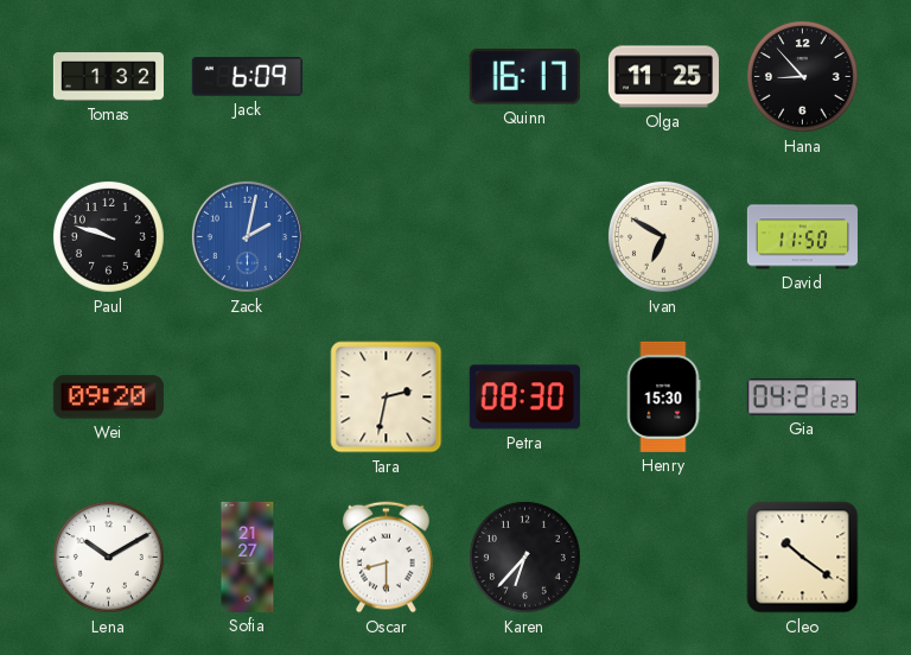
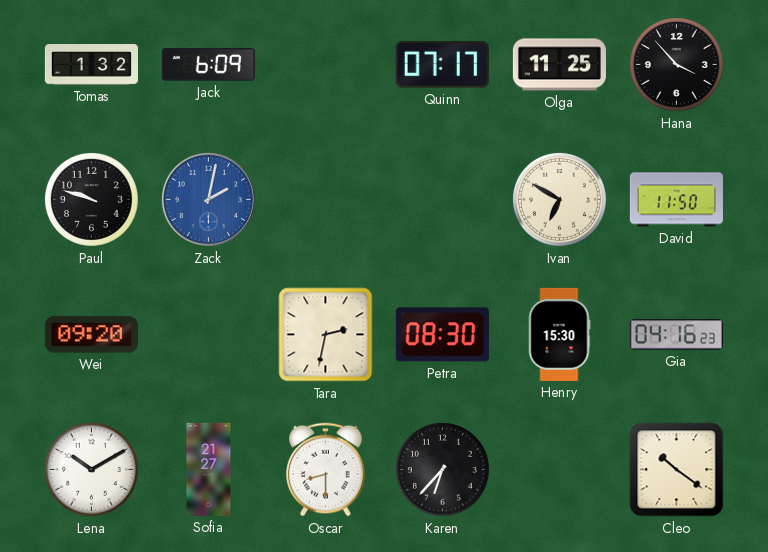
Quinn: 16:17 -> 07:17 (442, 65)
Hana: 8:53 -> 3:53 (676, 64)
Gia: 04:21 -> 04:16 (676, 335)
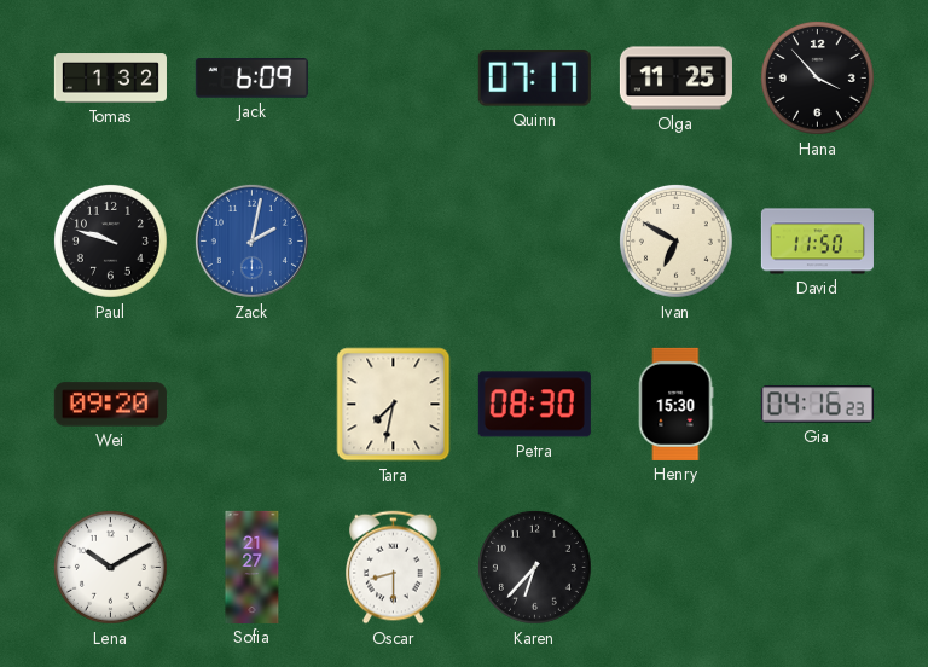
Tara: 2:32 -> 7:32 (394, 405)
Cleo: 10:21 -> none (677, 470)
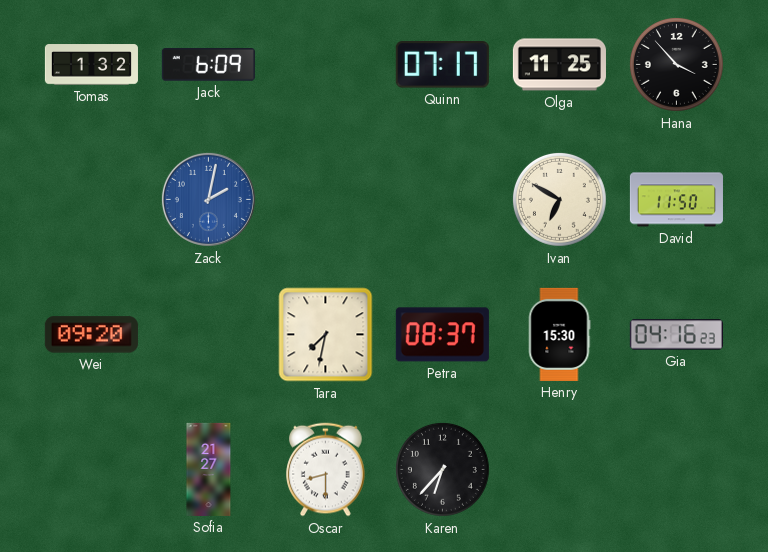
Paul: 9:48 -> none (110, 240)
Petra: 08:30 -> 08:37 (442, 335)
Lena: 10:10 -> none (110, 567)
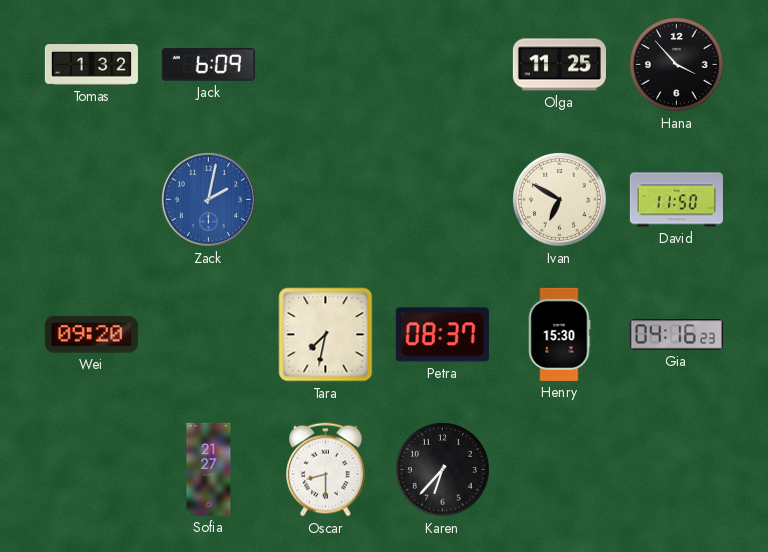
Quinn: 07:17 -> none (442, 65)
